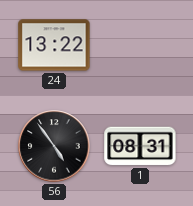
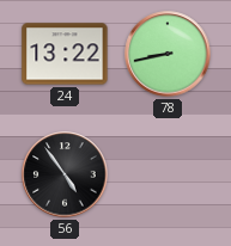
78: none -> 8:43 (168, 54)
1: 08:31 -> none (140, 146)
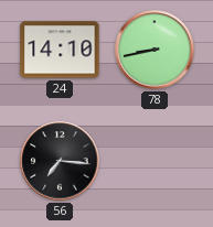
24: 13:22 -> 14:10 (60, 50)
56: 4:54 -> 7:16 (60, 161)
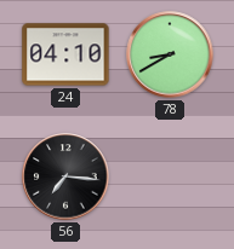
24: 14:10 -> 04:10 (65, 54)
78: 8:43 -> 8:40 (170, 54)
